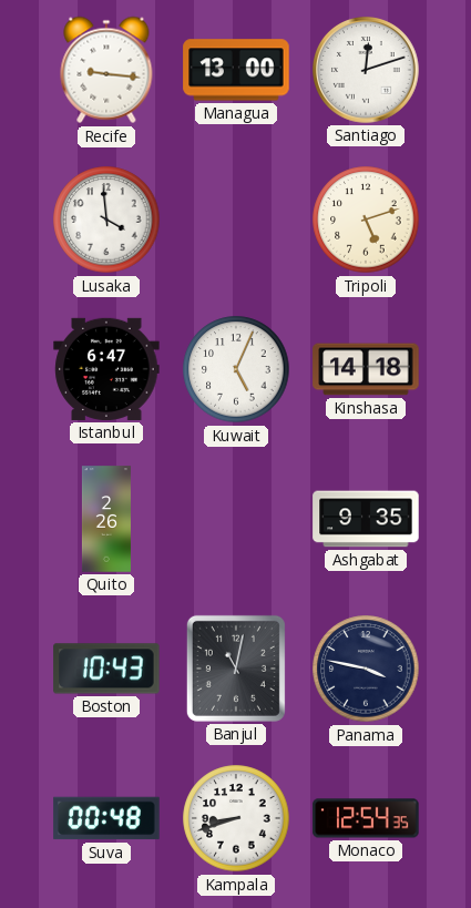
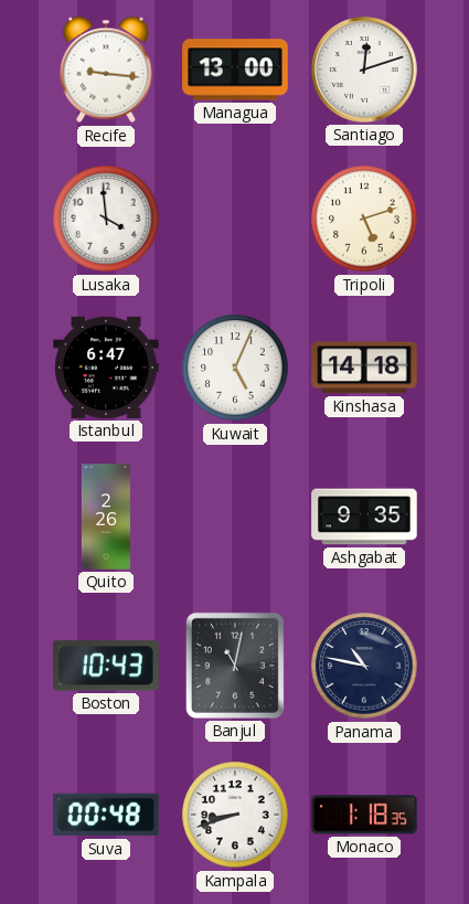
Panama: 3:47 -> 10:47 (364, 666)
Monaco: 12:54 -> 1:18 (364, 815)
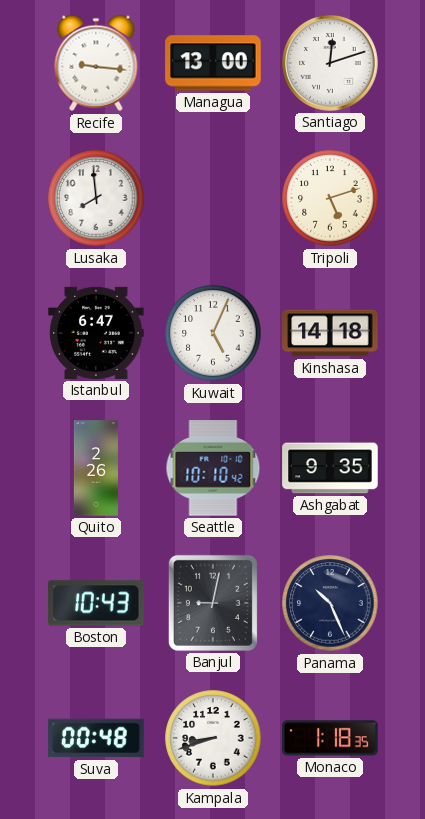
Lusaka: 3:59 -> 7:59 (96, 198)
Seattle: none -> 10:10 (213, 468)
Banjul: 11:02 -> 9:02 (213, 603)
Panama: 10:47 -> 10:26 (330, 603)
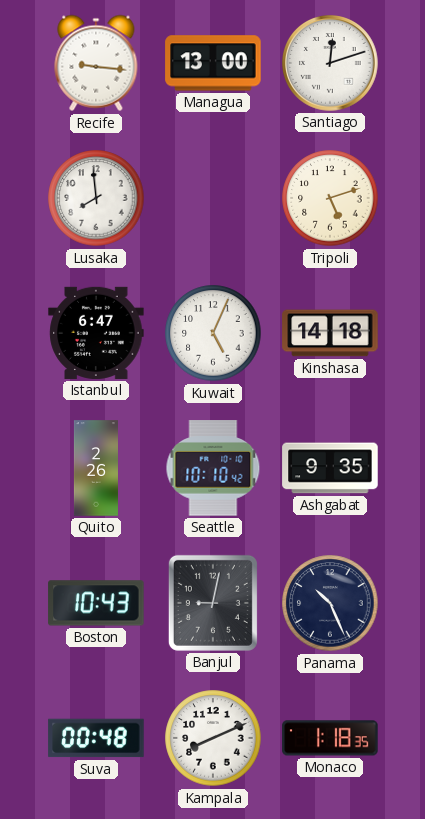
Kampala: 8:42 -> 8:11 (213, 738)
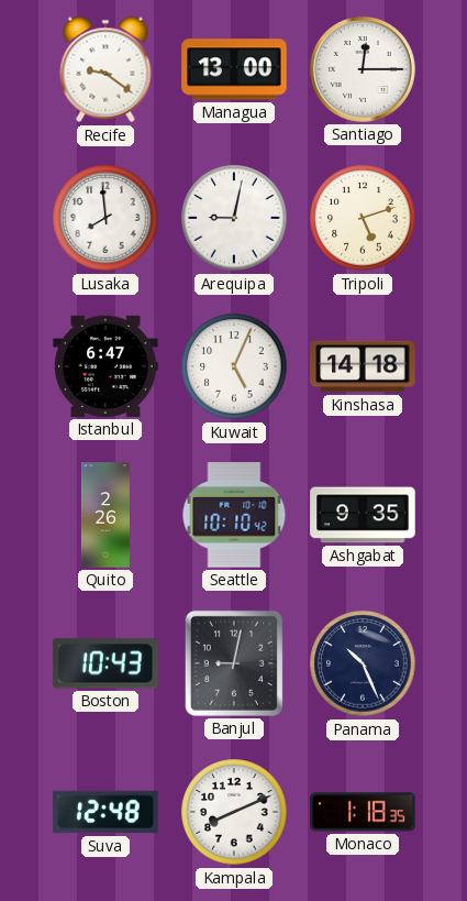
Recife: 9:16 -> 9:21 (105, 69)
Santiago: 12:12 -> 12:15 (363, 69)
Arequipa: none -> 9:02 (234, 218)
Suva: 00:48 -> 12:48 (105, 812)
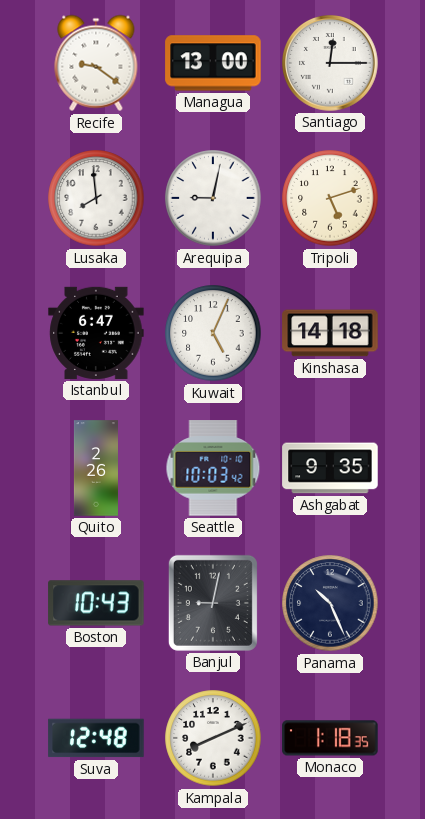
Seattle: 10:10 -> 10:03 (213, 468)
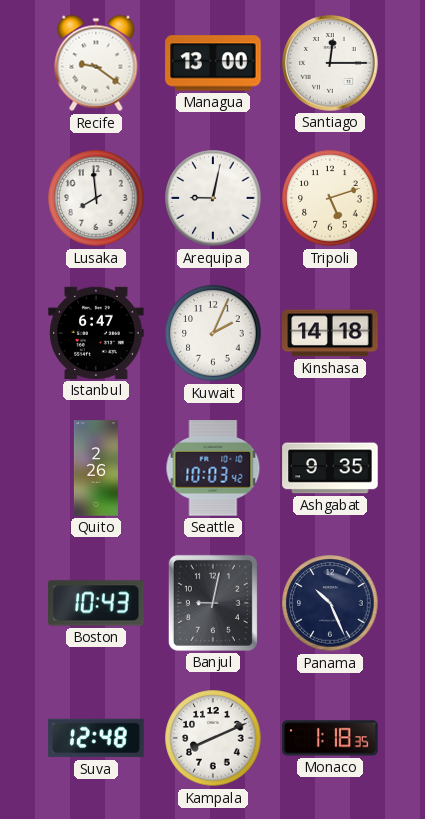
Kuwait: 5:04 -> 2:04 (213, 333)
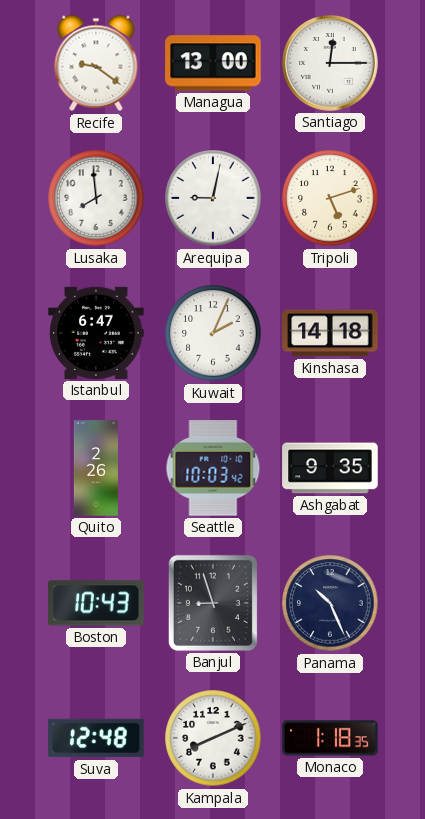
Banjul: 9:02 -> 8:57 (213, 603)
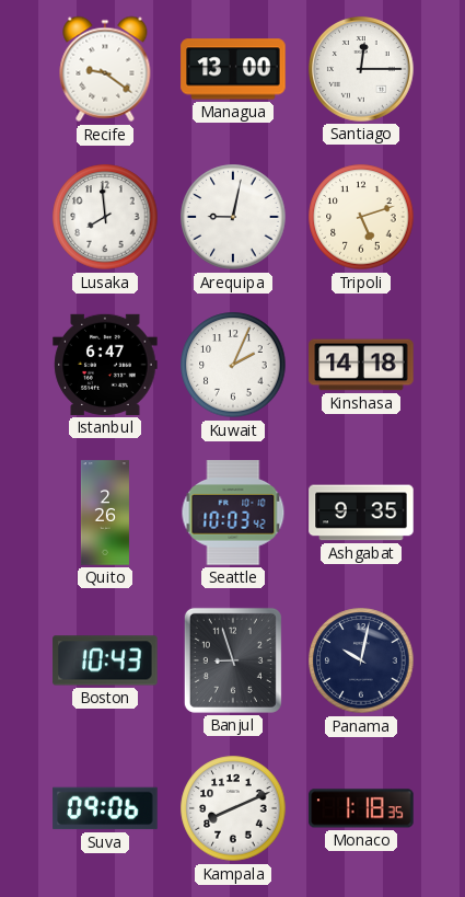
Panama: 10:26 -> 10:02 (361, 660)
Suva: 12:48 -> 09:06 (105, 808)
